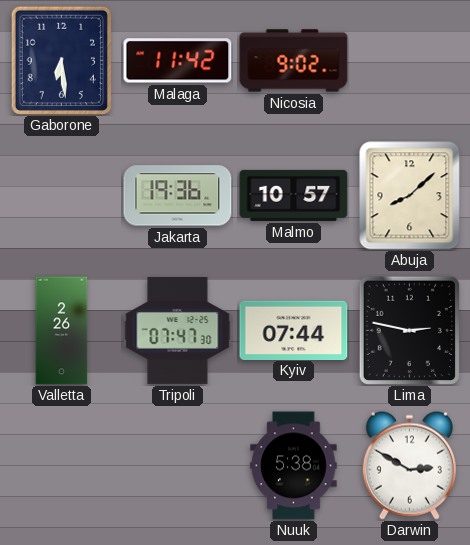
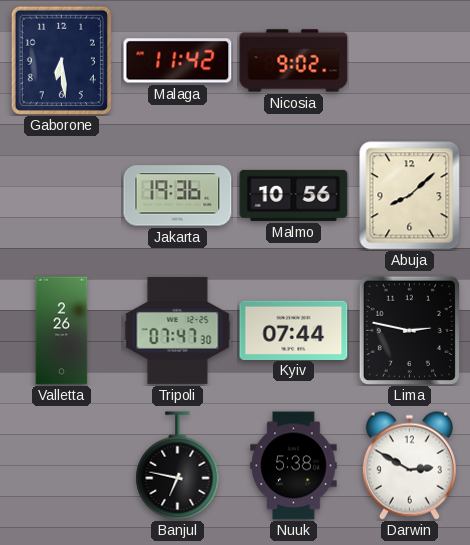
Malmo: 10:57 -> 10:56 (294, 195)
Banjul: none -> 6:47 (178, 466)
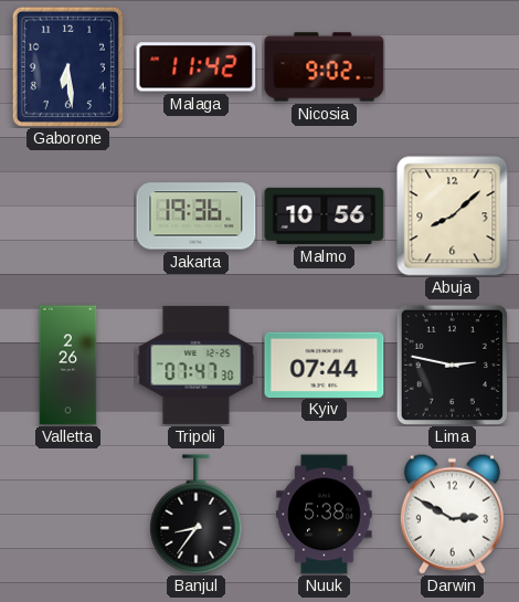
Banjul: 6:47 -> 8:36 (197, 515)
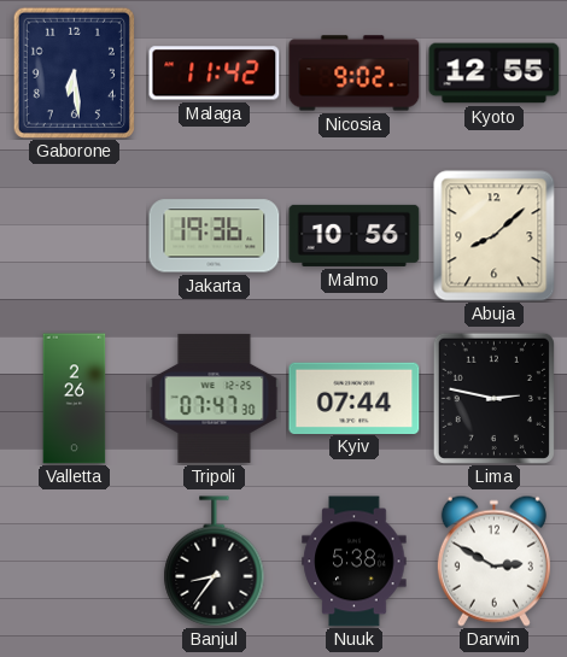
Kyoto: none -> 12:55 (495, 74)
